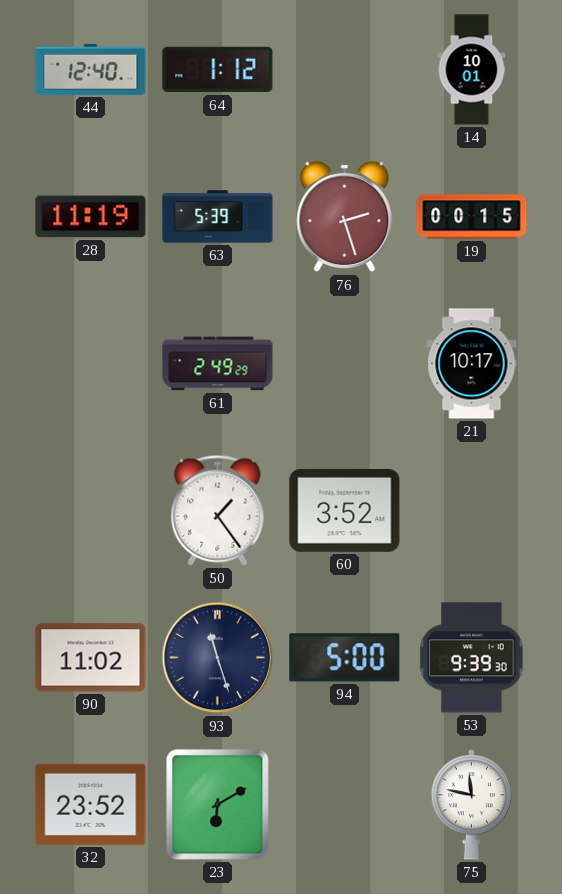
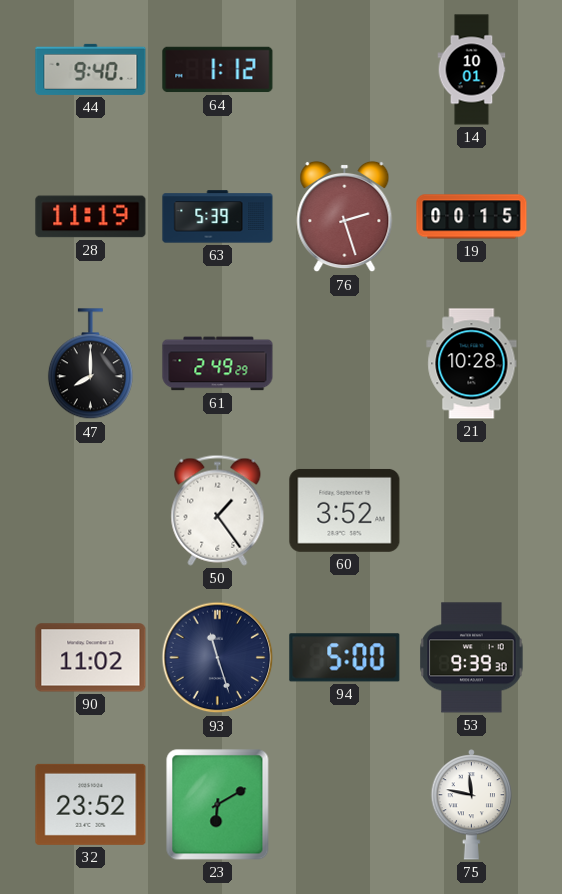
44: 12:40 -> 9:40 (91, 69)
47: none -> 8:00 (90, 364)
21: 10:17 -> 10:28 (472, 364)
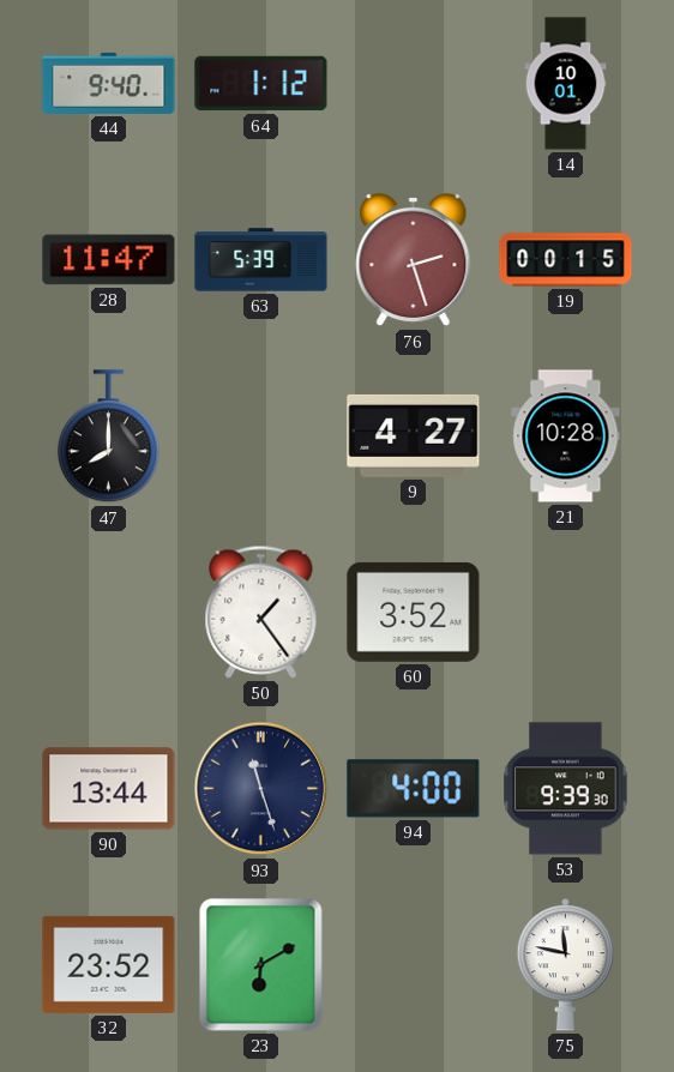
28: 11:19 -> 11:47 (109, 260)
61: 2:49 -> none (218, 364)
9: none -> 4:27 (414, 435)
90: 11:02 -> 13:44 (109, 789)
94: 5:00 -> 4:00 (414, 789)
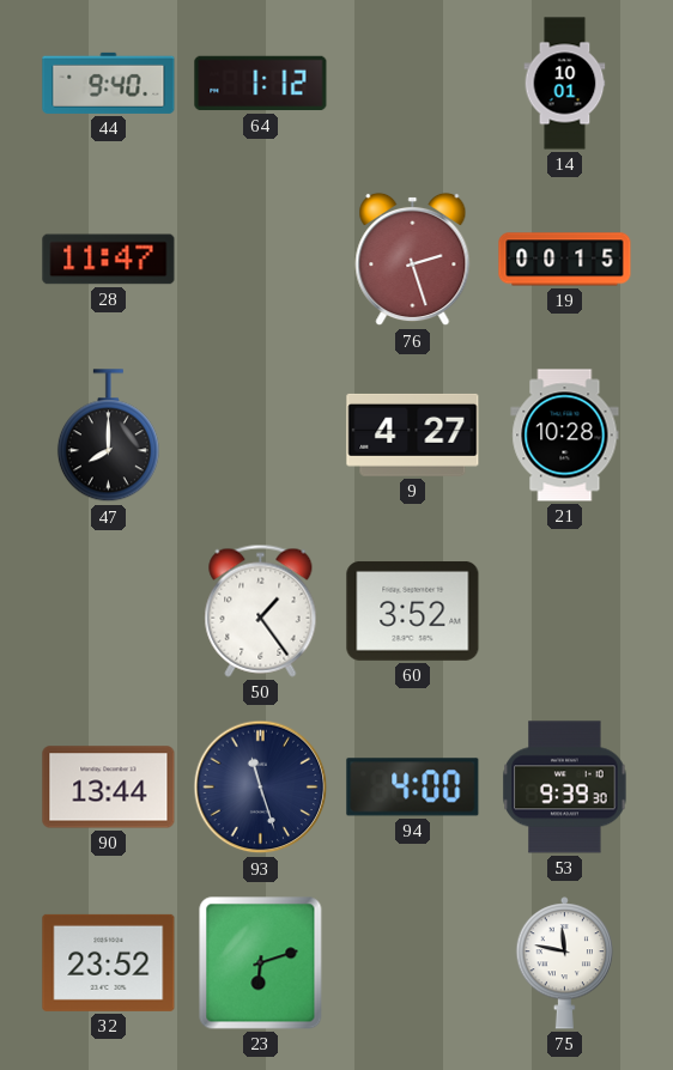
63: 5:39 -> none (261, 260)
23: 6:10 -> 6:12 (261, 963)
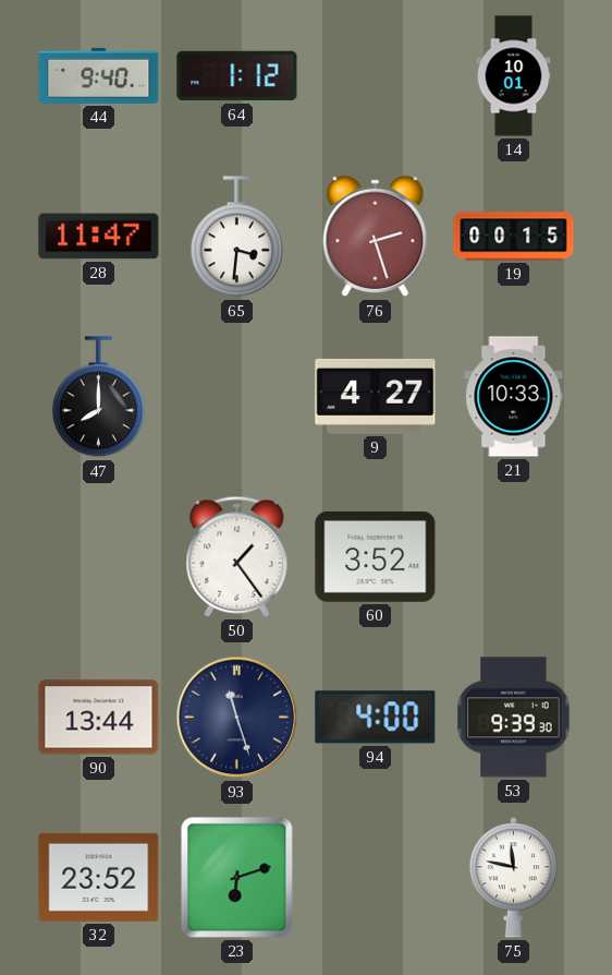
65: none -> 3:31 (236, 237)
21: 10:28 -> 10:33 (514, 397)
